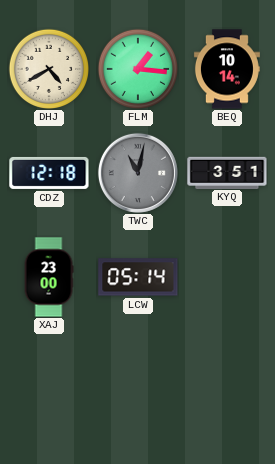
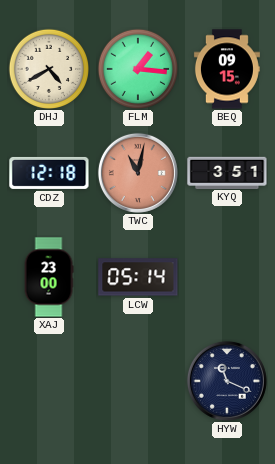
BEQ: 10:14 -> 09:15 (227, 69)
TWC dial: grey -> salmon (138, 173)
HYW: none -> 11:19 (227, 381)
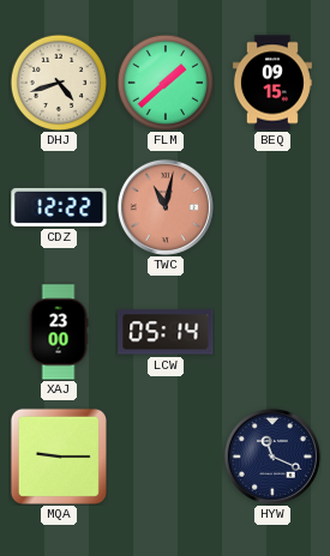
DHJ: 4:40 -> 4:42 (59, 83)
FLM: 1:16 -> 1:38 (166, 83)
CDZ: 12:18 -> 12:22 (59, 207)
KYQ: 3:51 -> none (227, 172)
MQA: none -> 9:15 (59, 457)
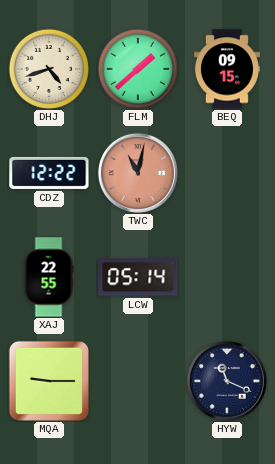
XAJ: 23:00 -> 22:55 (49, 277)
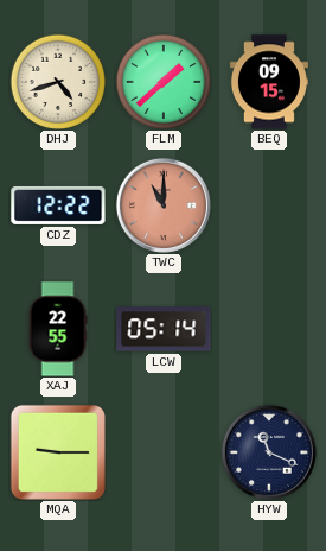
TWC: 11:02 -> 11:00 (164, 205)
